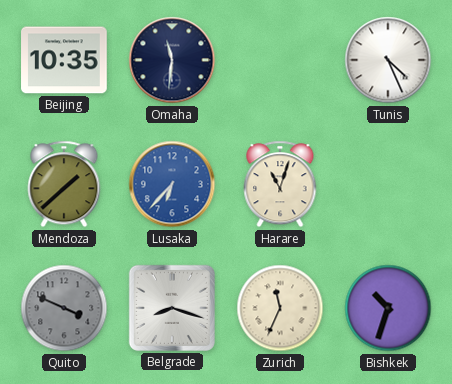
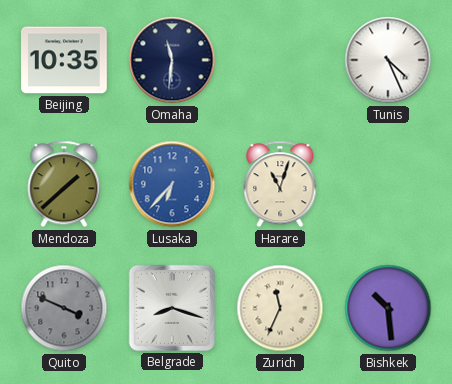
Bishkek: 10:33 -> 10:29 (388, 308)
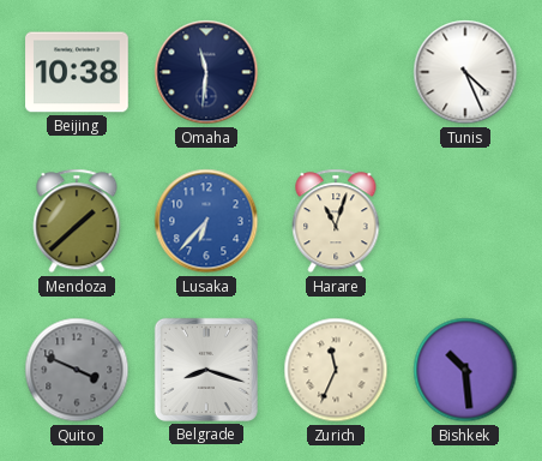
Beijing: 10:35 -> 10:38 (77, 72)
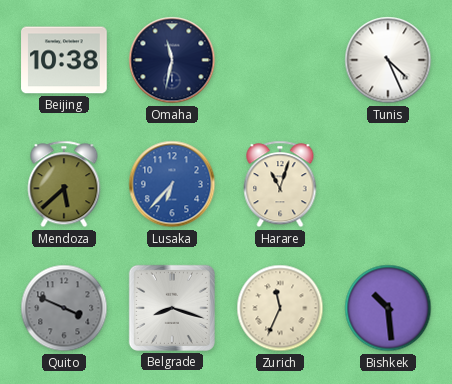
Omaha: 11:31 -> 11:32 (172, 60)
Mendoza: 1:38 -> 5:38 (64, 184)
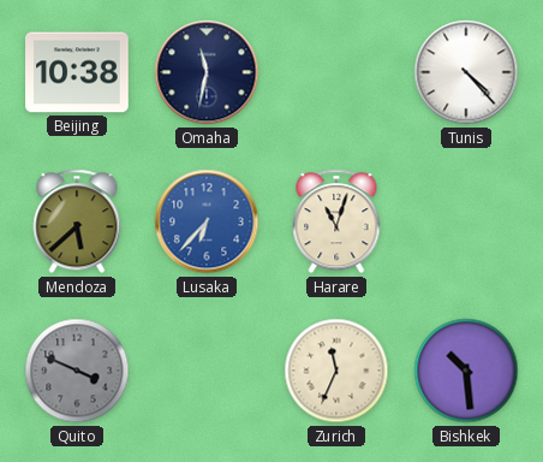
Tunis: 4:26 -> 4:23 (466, 72)
Belgrade: 8:18 -> none (172, 308)
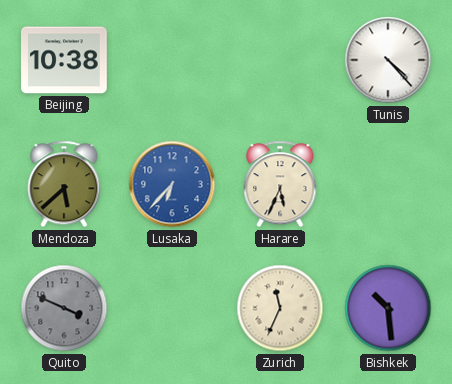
Omaha: 11:32 -> none (207, 72)
Harare: 11:03 -> 5:34 (280, 184)
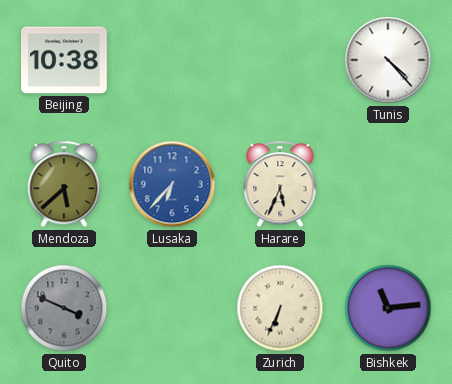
Zurich: 11:34 -> 6:34 (280, 308)
Bishkek: 10:29 -> 11:14 (388, 308)
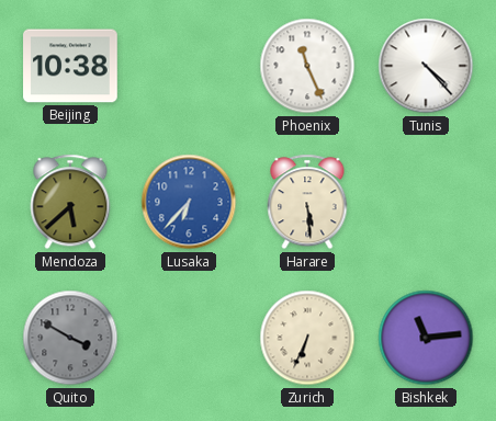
Phoenix: none -> 11:26 (307, 66)
Harare: 5:34 -> 5:29 (307, 202)
Quito: 3:49 -> 3:50 (70, 338)
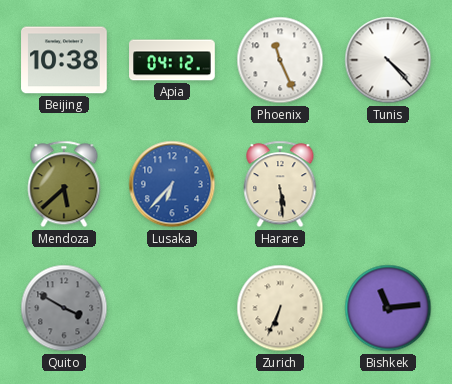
Apia: none -> 04:12 (172, 60)
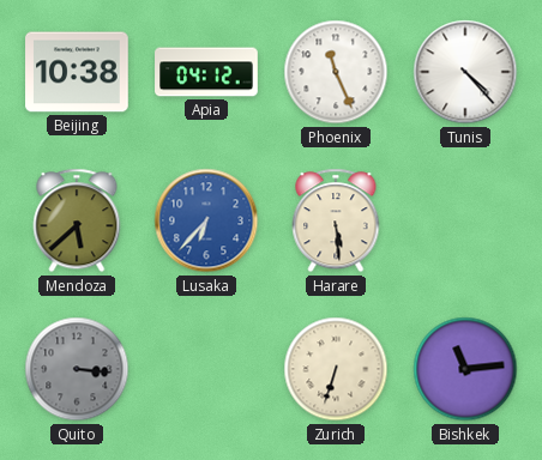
Quito: 3:50 -> 3:16 (77, 369)
Zurich: 6:34 -> 6:33 (336, 369)
